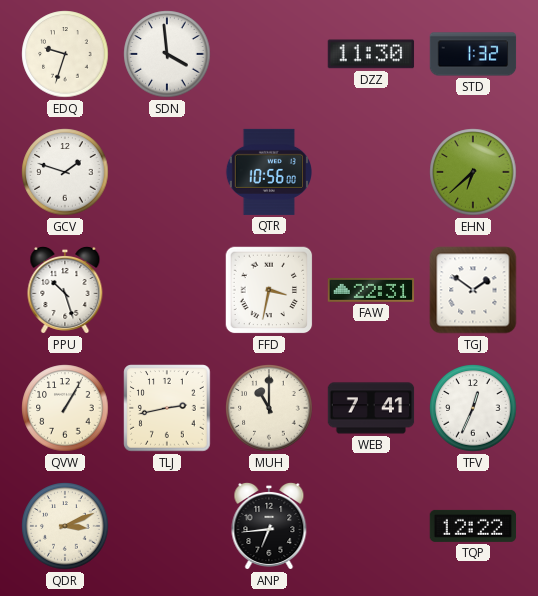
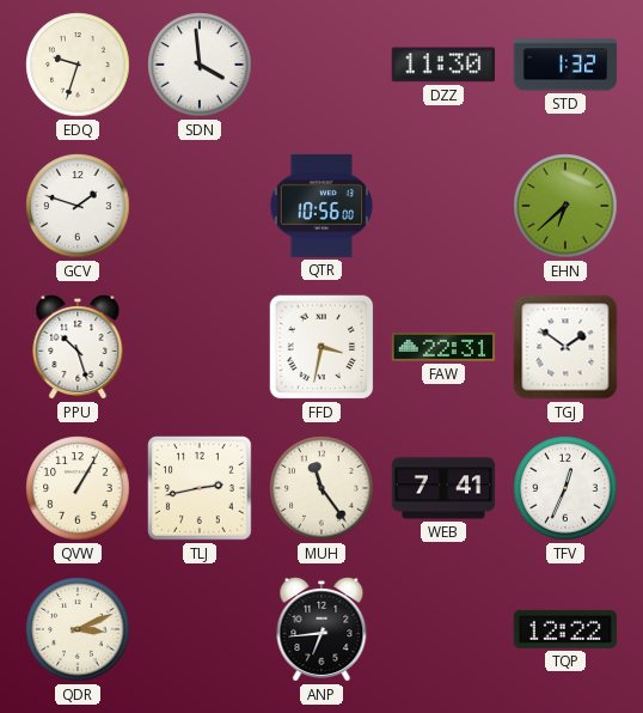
MUH: 11:00 -> 11:24 (321, 488)
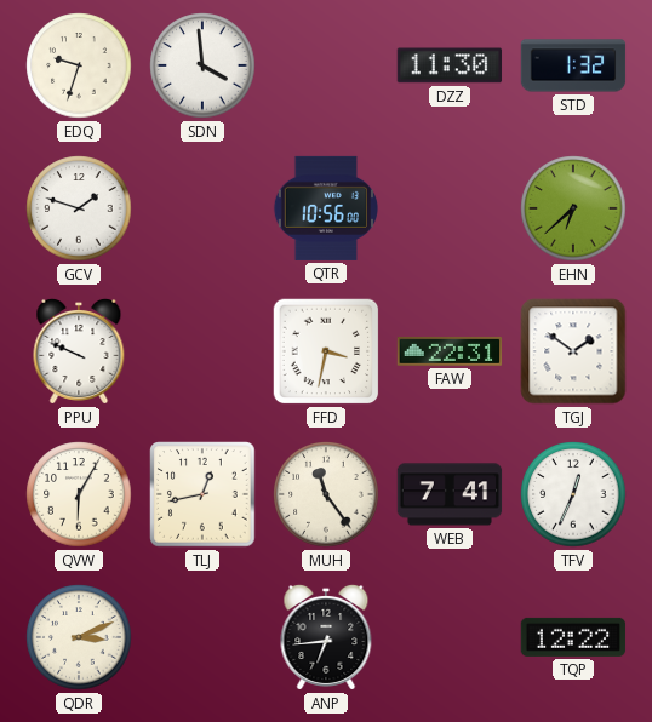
PPU: 10:27 -> 9:49 (79, 351)
QVW: 1:05 -> 6:05 (79, 494)
TLJ: 2:43 -> 12:43 (202, 494)
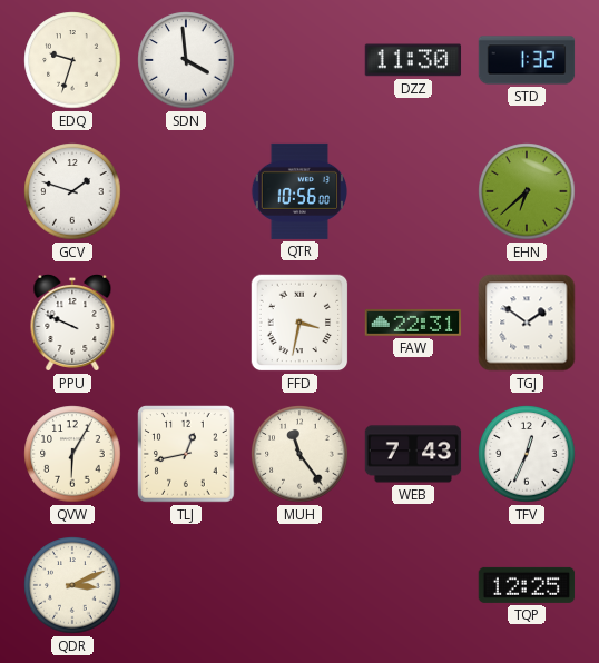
WEB: 7:41 -> 7:43 (413, 454)
ANP: 6:44 -> none (326, 637)
TQP: 12:22 -> 12:25 (527, 585)
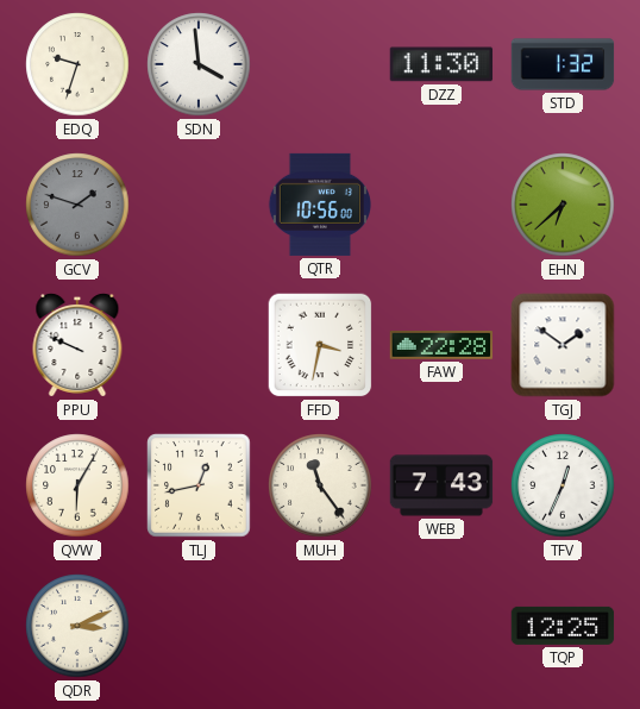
GCV dial: white -> grey (77, 205)
FAW: 22:31 -> 22:28 (441, 345)
